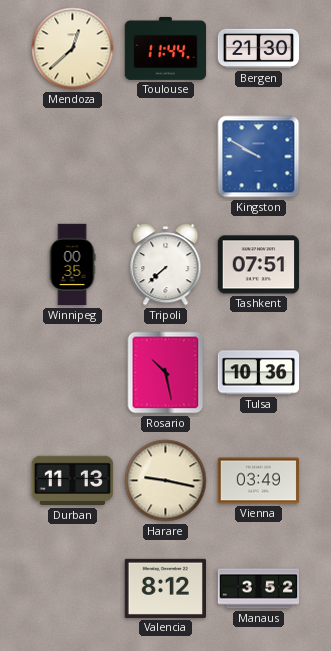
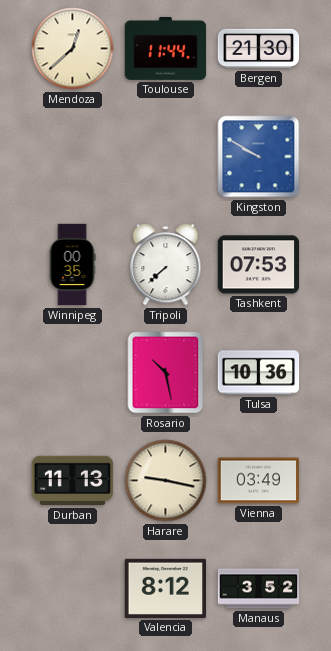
Tashkent: 07:51 -> 07:53 (259, 265)
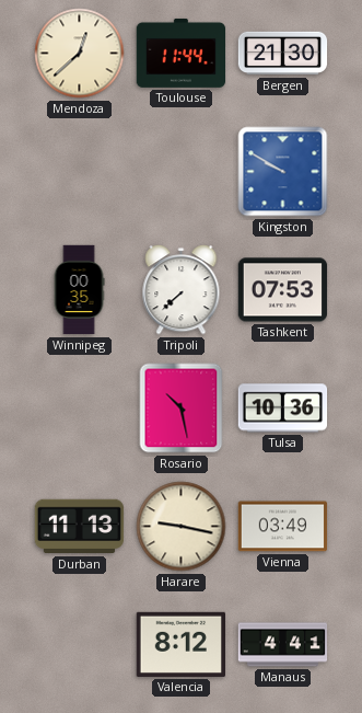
Manaus: 3:52 -> 4:41 (283, 645)
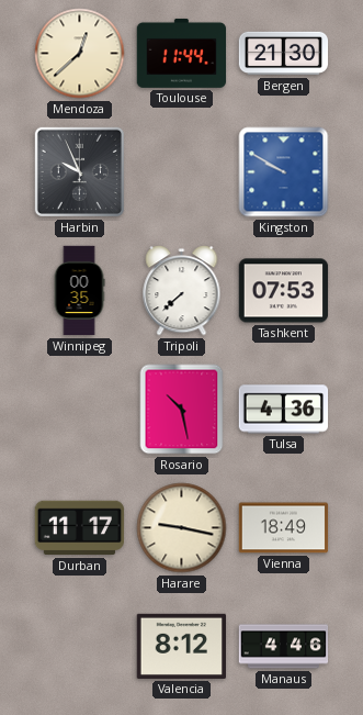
Harbin: none -> 9:56 (79, 171)
Tulsa: 10:36 -> 4:36 (284, 410)
Durban: 11:13 -> 11:17 (80, 528)
Vienna: 03:49 -> 18:49 (284, 528)
Manaus: 4:41 -> 4:46 (284, 647)
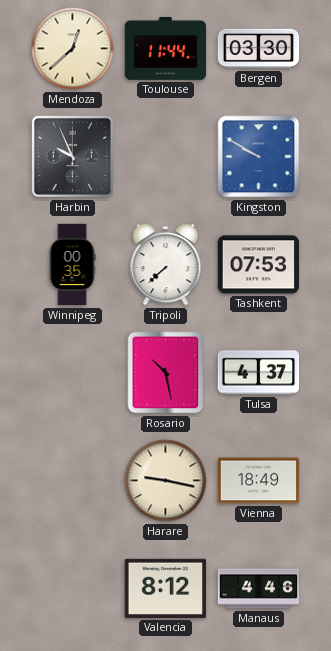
Bergen: 21:30 -> 03:30 (259, 49)
Tulsa: 4:36 -> 4:37 (259, 373)
Durban: 11:17 -> none (80, 528)
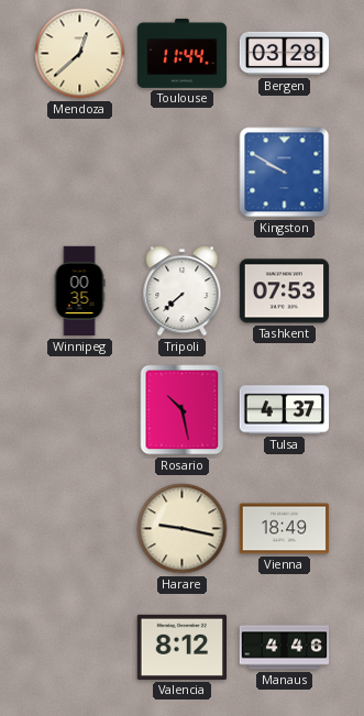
Bergen: 03:30 -> 03:28 (285, 54)
Harbin: 9:56 -> none (72, 156)
